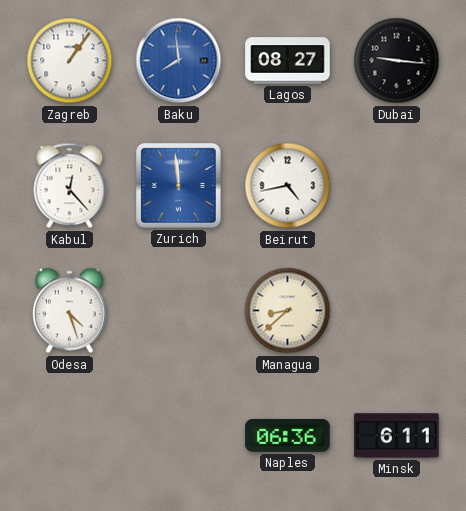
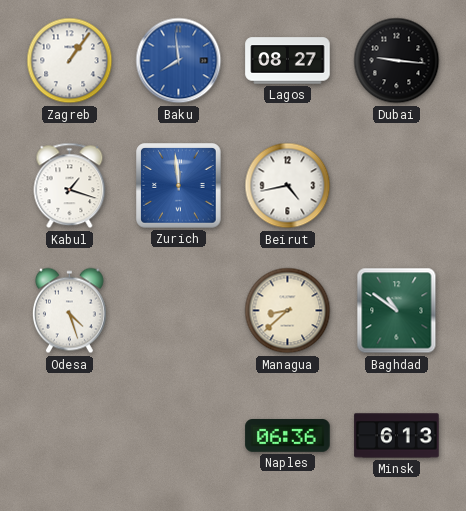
Kabul: 12:23 -> 1:18 (70, 186)
Baghdad: none -> 10:51 (397, 311)
Minsk: 6:11 -> 6:13 (397, 436)
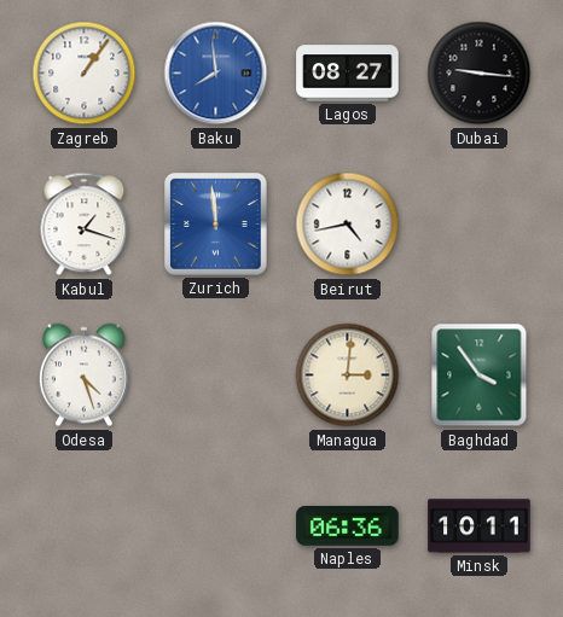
Managua: 8:38 -> 3:01 (348, 376)
Baghdad: 10:51 -> 3:54 (480, 376)
Minsk: 6:13 -> 10:11 (480, 526)
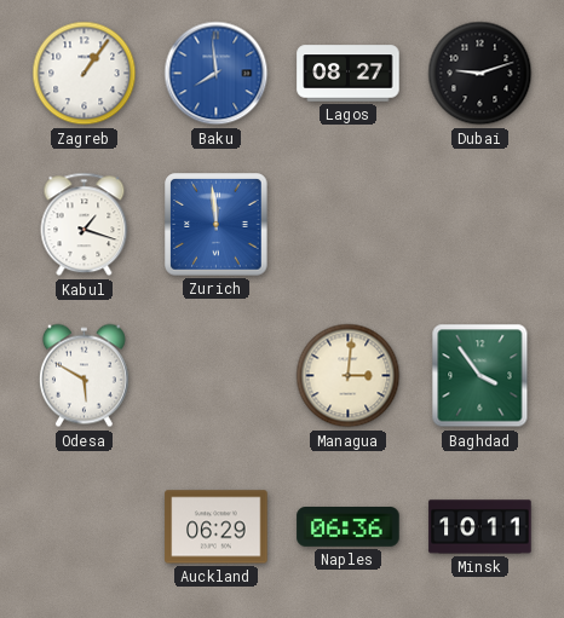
Dubai: 9:16 -> 9:12 (480, 74)
Beirut: 4:43 -> none (348, 225)
Odesa: 4:27 -> 5:50 (84, 376)
Auckland: none -> 06:29 (217, 527)
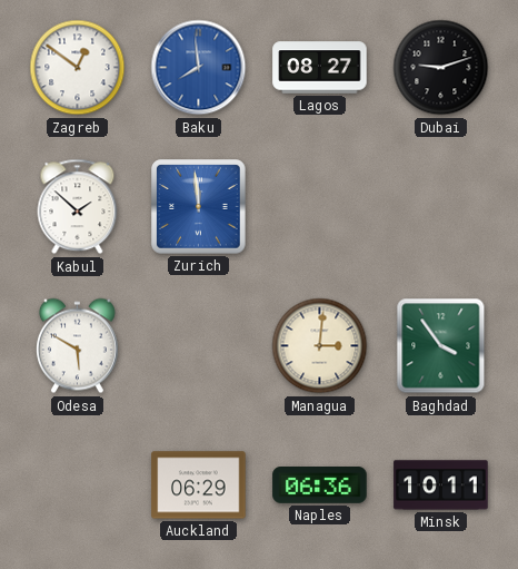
Zagreb: 1:06 -> 12:51 (78, 68)
Kabul: 1:18 -> 1:52 (78, 207)
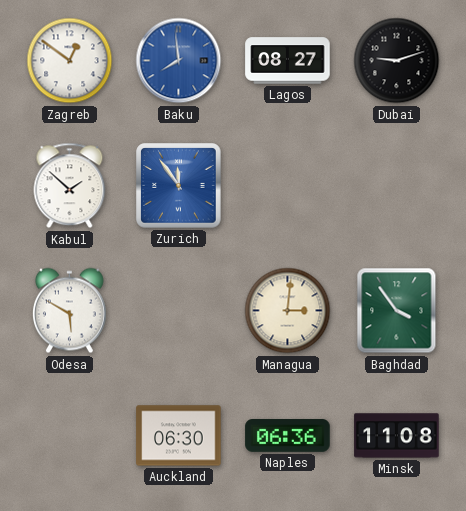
Zurich: 11:59 -> 11:54 (179, 186)
Auckland: 06:29 -> 06:30 (179, 436)
Minsk: 10:11 -> 11:08 (397, 436)
